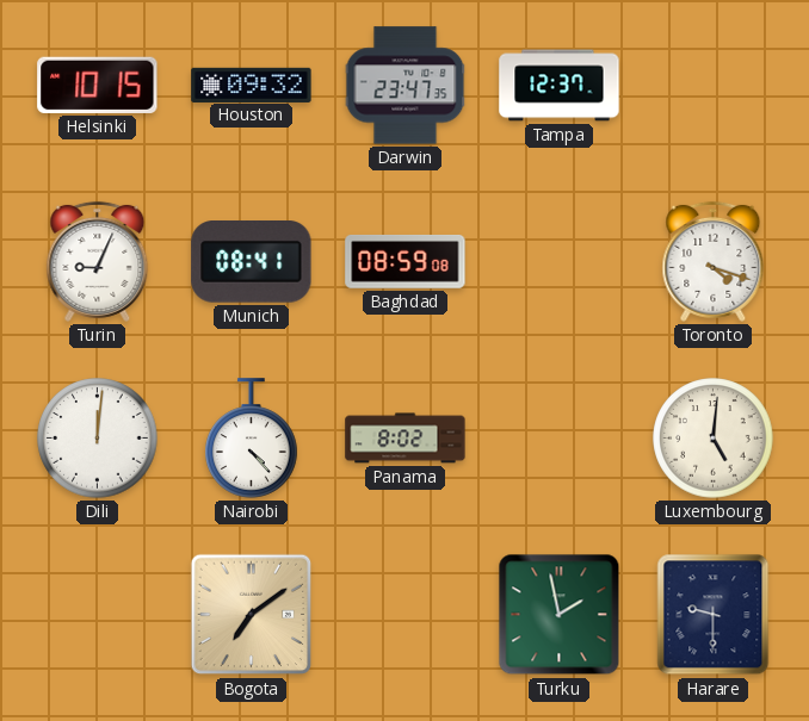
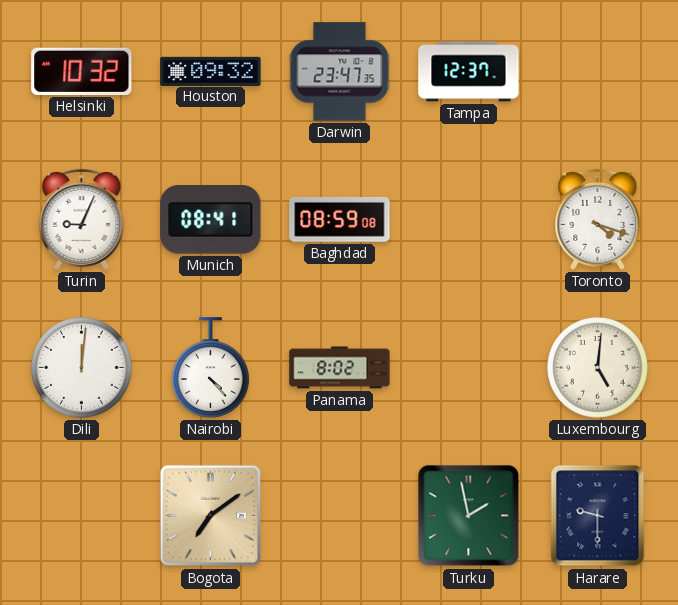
Helsinki: 10:15 -> 10:32 (82, 71)
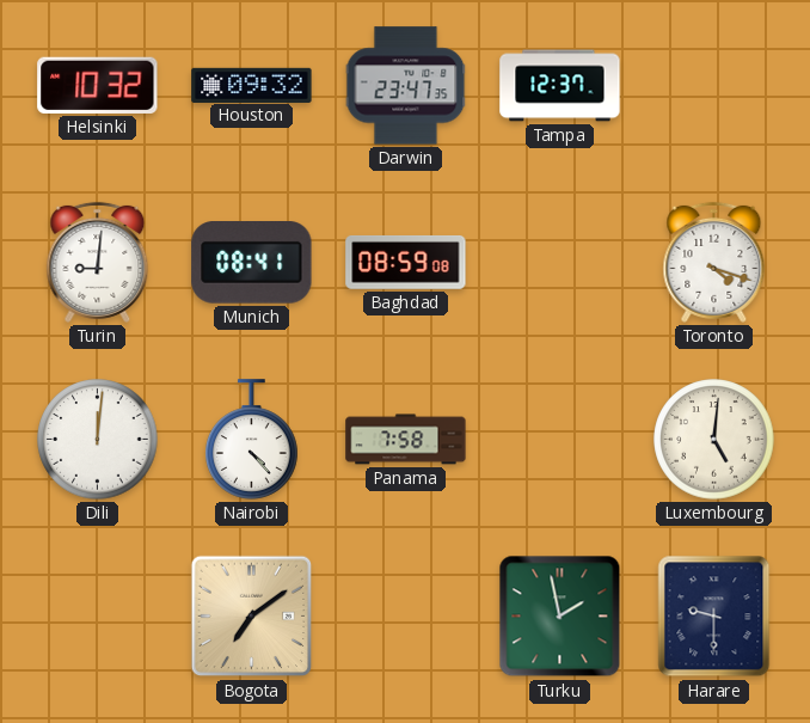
Turin: 9:04 -> 9:01 (98, 262)
Panama: 8:02 -> 7:58 (406, 440)
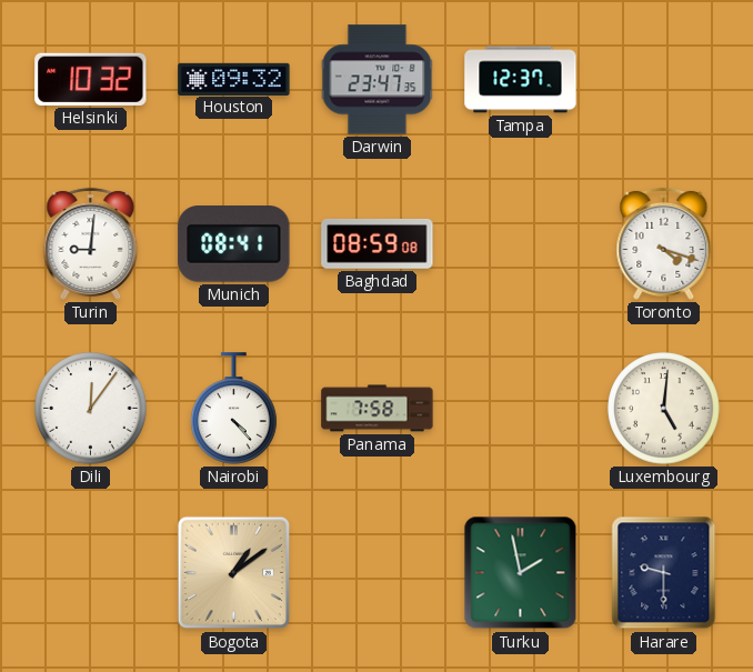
Dili: 12:01 -> 12:06 (91, 409)
Bogota: 7:09 -> 1:09 (234, 573)
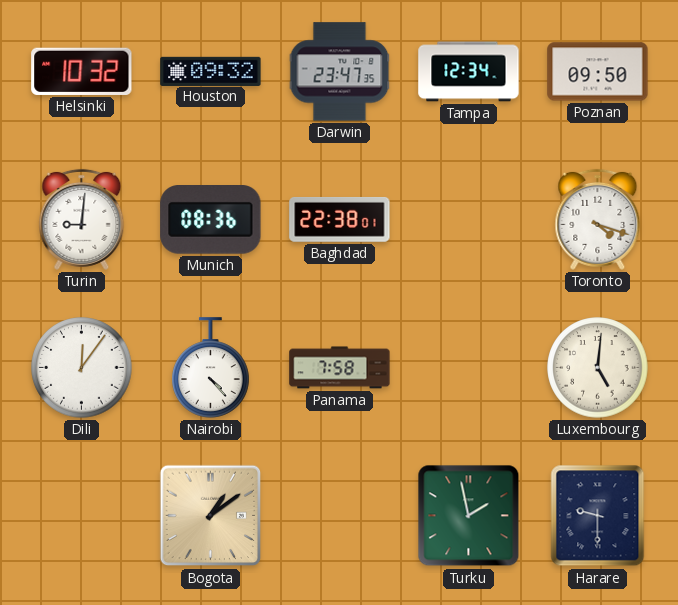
Tampa: 12:37 -> 12:34 (469, 72)
Poznan: none -> 09:50 (598, 72)
Munich: 08:41 -> 08:36 (211, 220)
Baghdad: 08:59 -> 22:38 (340, 219)
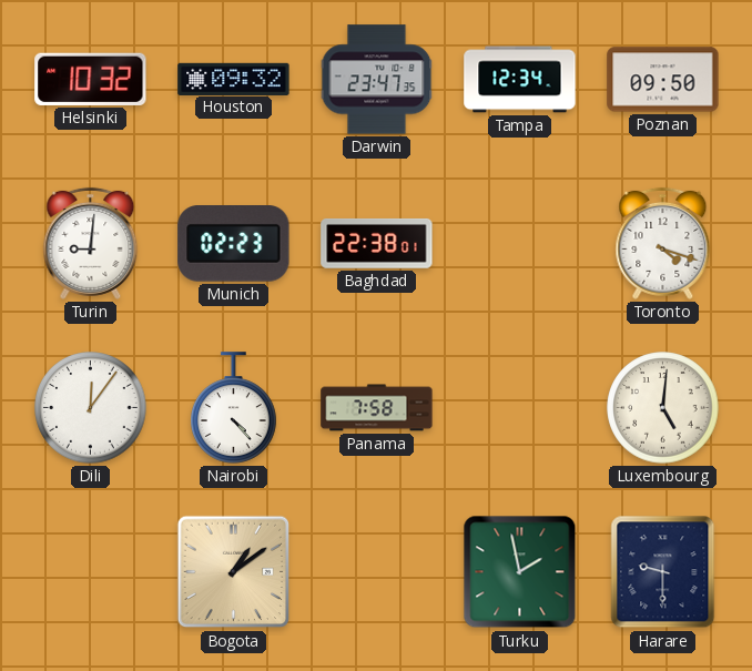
Munich: 08:36 -> 02:23 (234, 244)
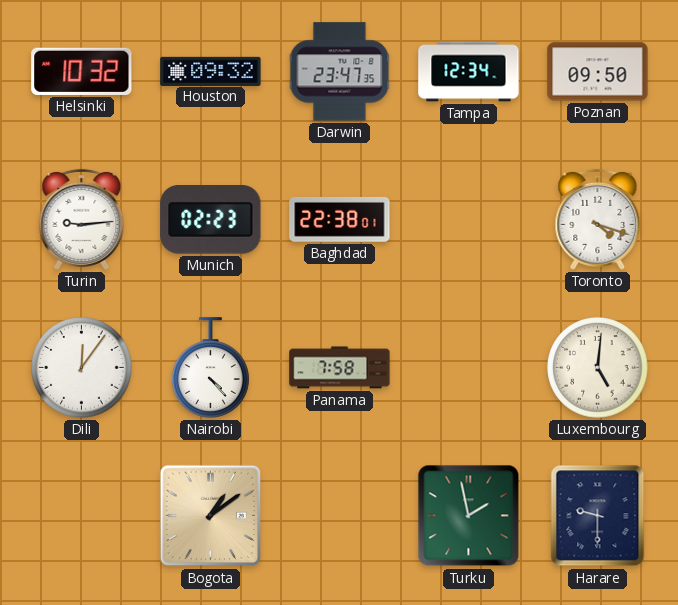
Turin: 9:01 -> 9:14 (82, 219)
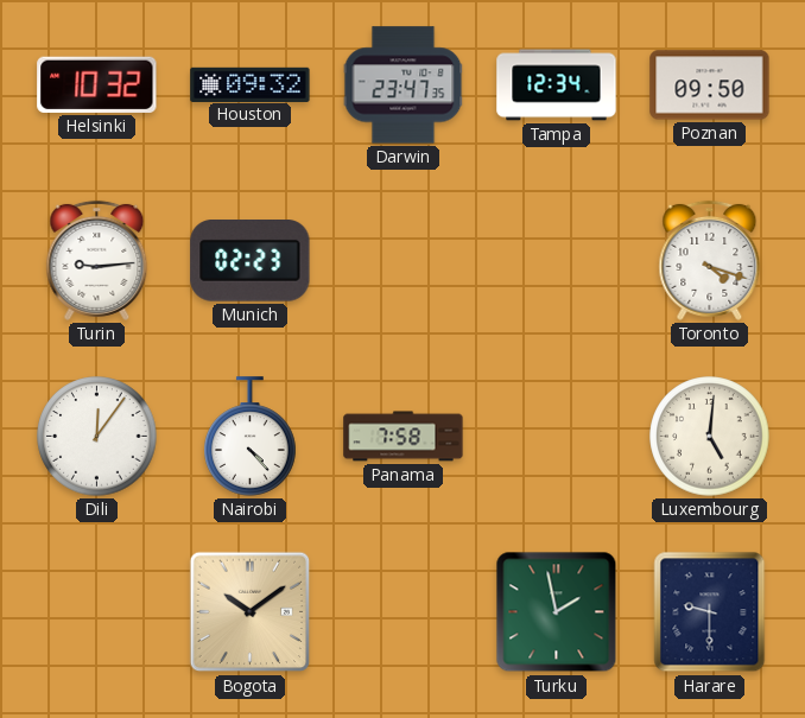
Baghdad: 22:38 -> none (340, 219)
Bogota: 1:09 -> 10:09 (251, 612)
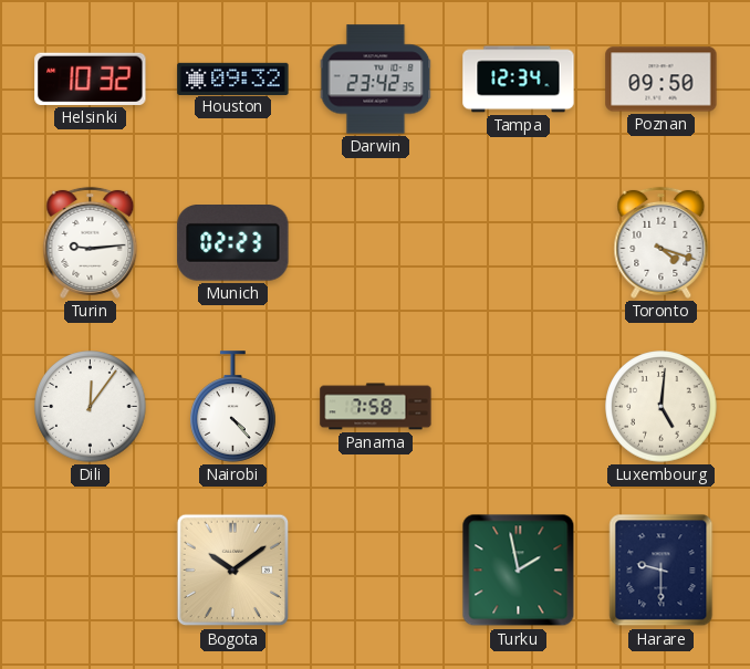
Darwin: 23:47 -> 23:42 (376, 80)
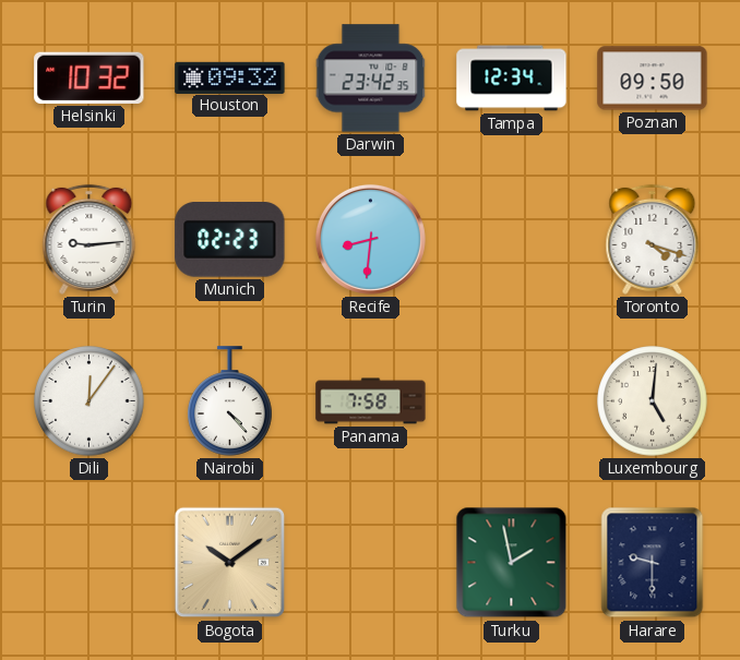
Recife: none -> 8:31 (370, 239)
